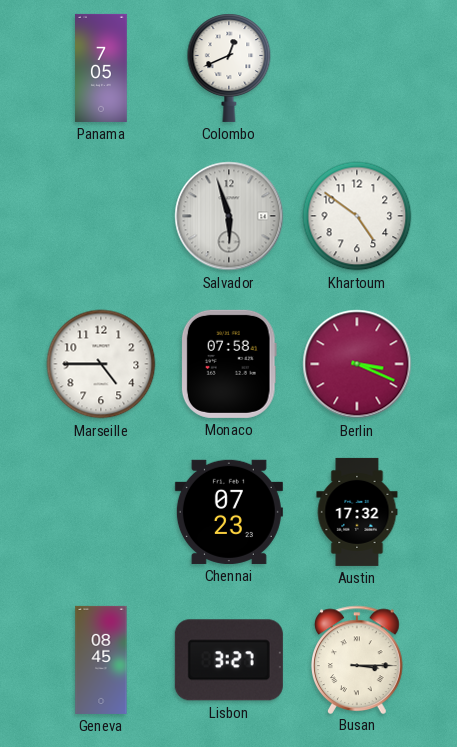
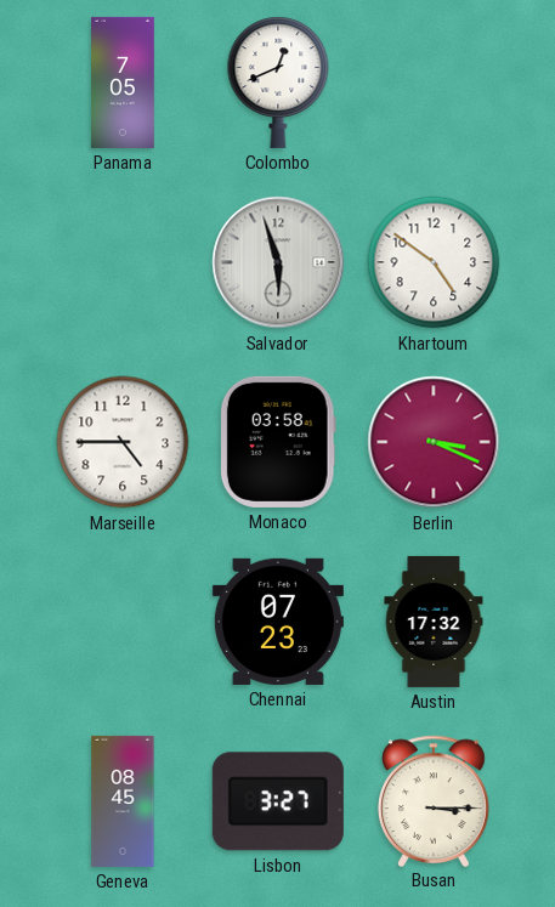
Monaco: 07:58 -> 03:58 (278, 442)
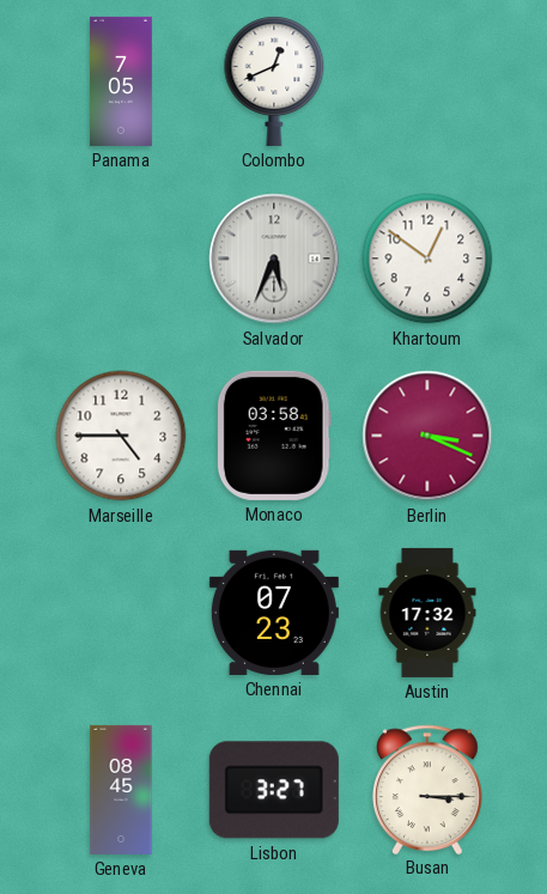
Salvador: 5:57 -> 5:34 (274, 259)
Khartoum: 4:51 -> 12:51 (427, 259)
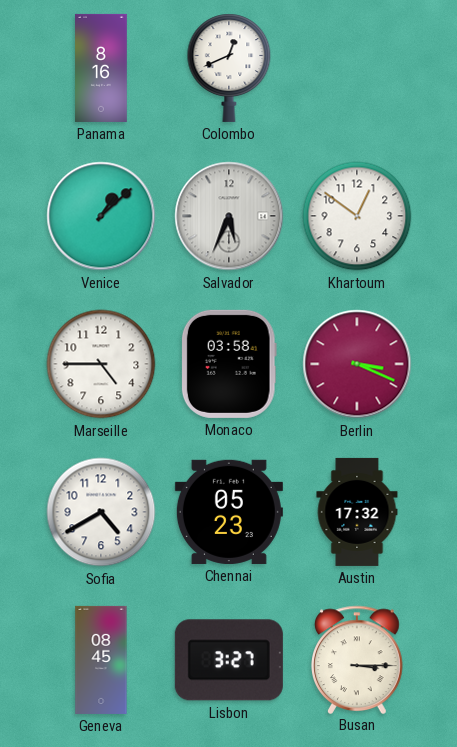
Panama: 7:05 -> 8:16 (101, 68)
Venice: none -> 1:08 (101, 216)
Sofia: none -> 4:40 (101, 512)
Chennai: 07:23 -> 05:23 (229, 512)
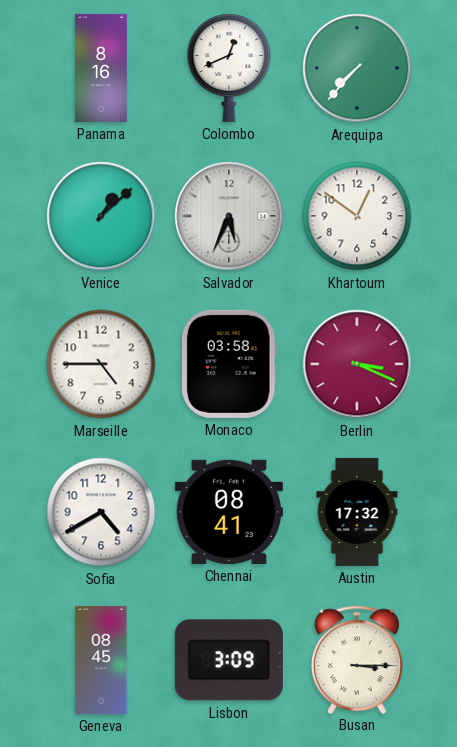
Arequipa: none -> 7:37 (357, 68)
Chennai: 05:23 -> 08:41 (229, 512)
Lisbon: 3:27 -> 3:09 (229, 660)
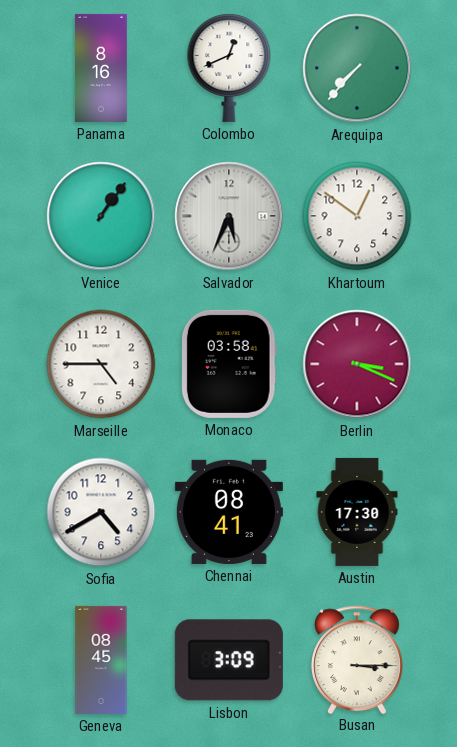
Venice: 1:08 -> 1:06 (101, 216)
Austin: 17:32 -> 17:30 (357, 512)
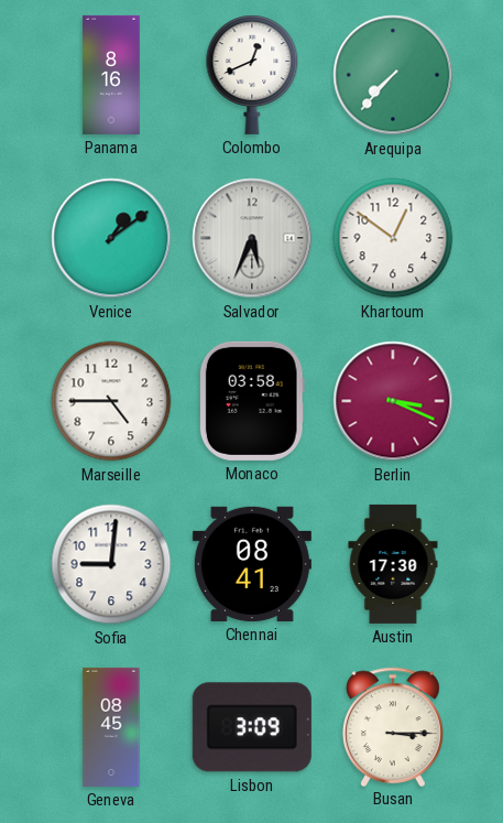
Venice: 1:06 -> 1:09 (111, 238)
Sofia: 4:40 -> 9:01 (111, 564)
